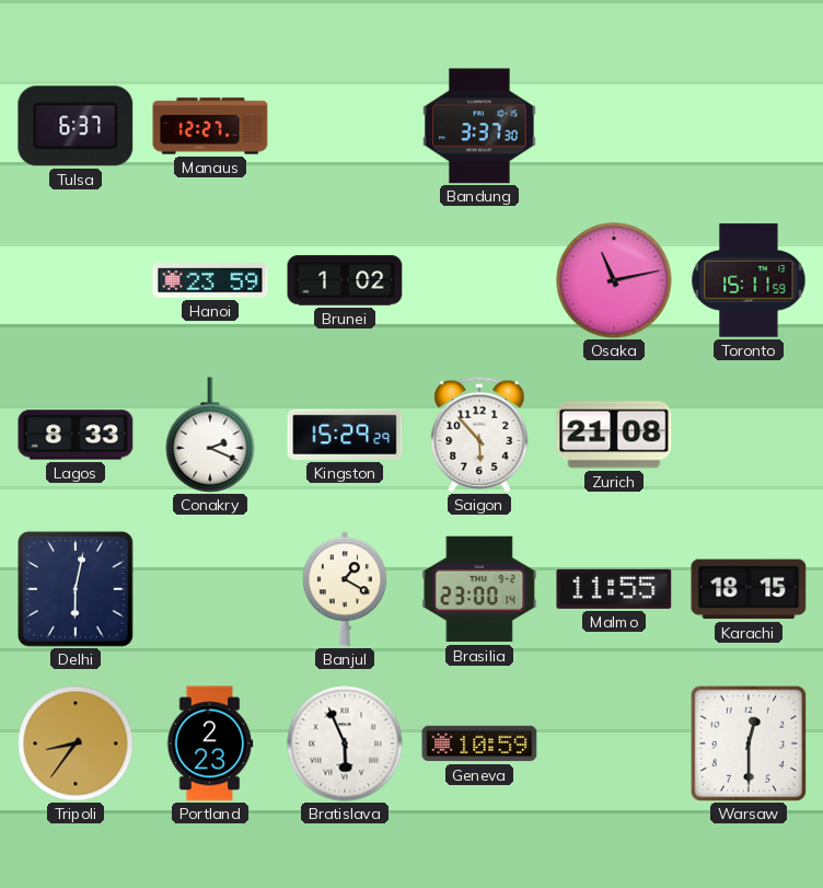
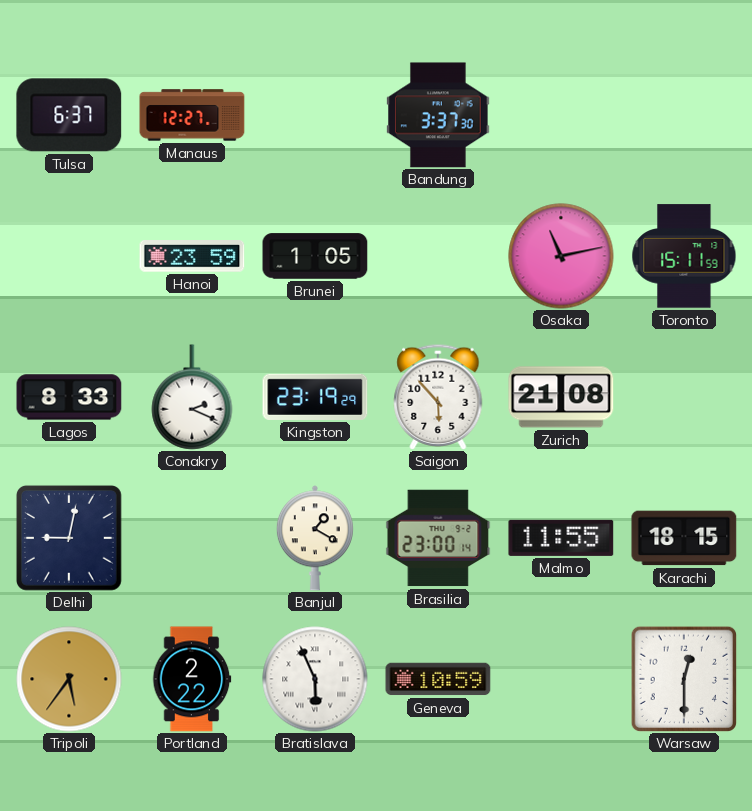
Brunei: 1:02 -> 1:05 (315, 256)
Kingston: 15:29 -> 23:19 (315, 397)
Delhi: 6:02 -> 9:02 (69, 538)
Tripoli: 8:36 -> 5:36 (69, 679)
Portland: 2:23 -> 2:22 (192, 679)
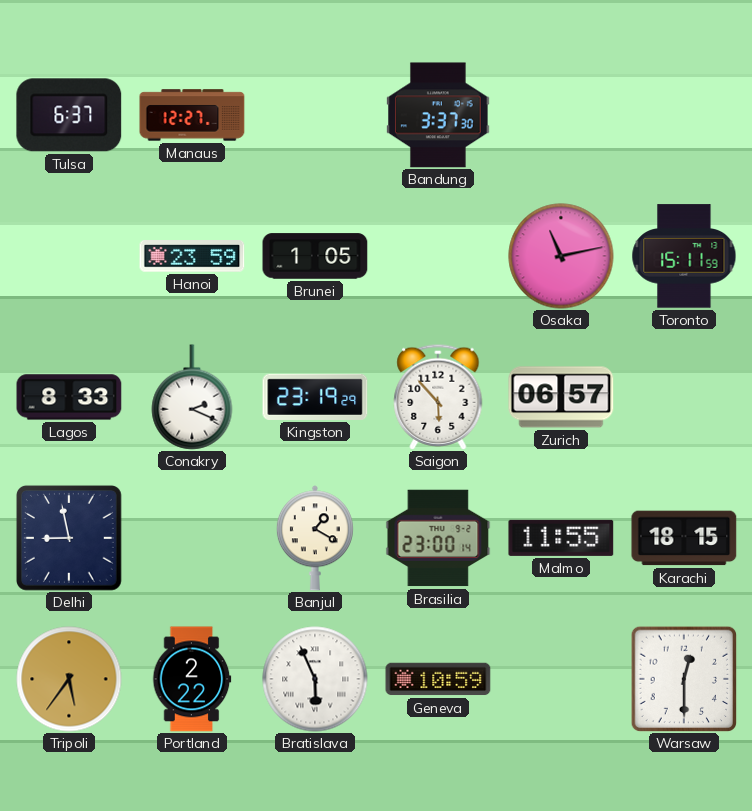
Zurich: 21:08 -> 06:57 (561, 397)
Delhi: 9:02 -> 8:58 (69, 538)
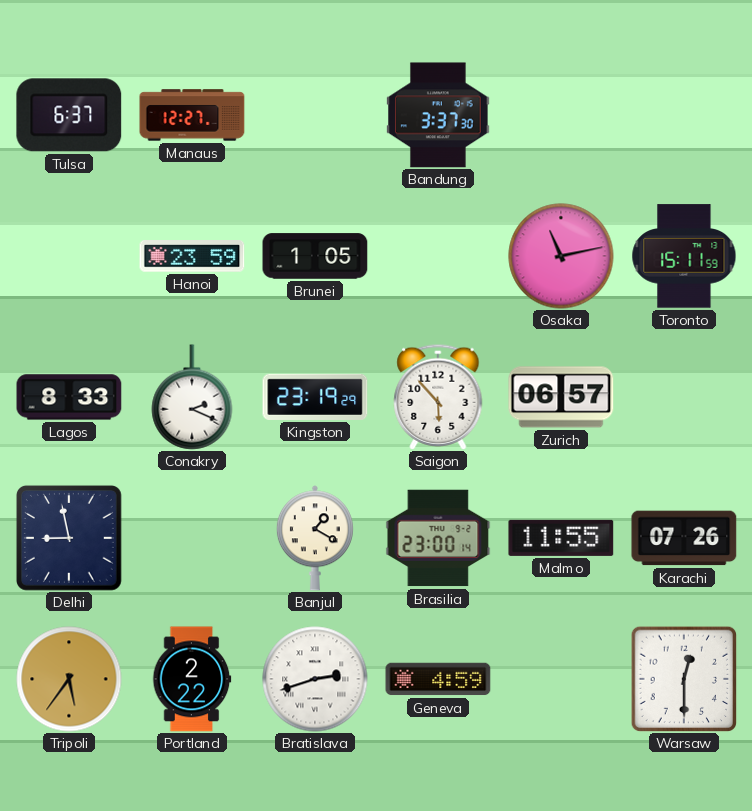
Karachi: 18:15 -> 07:26 (684, 538)
Bratislava: 5:56 -> 2:42 (315, 679)
Geneva: 10:59 -> 4:59 (438, 679)
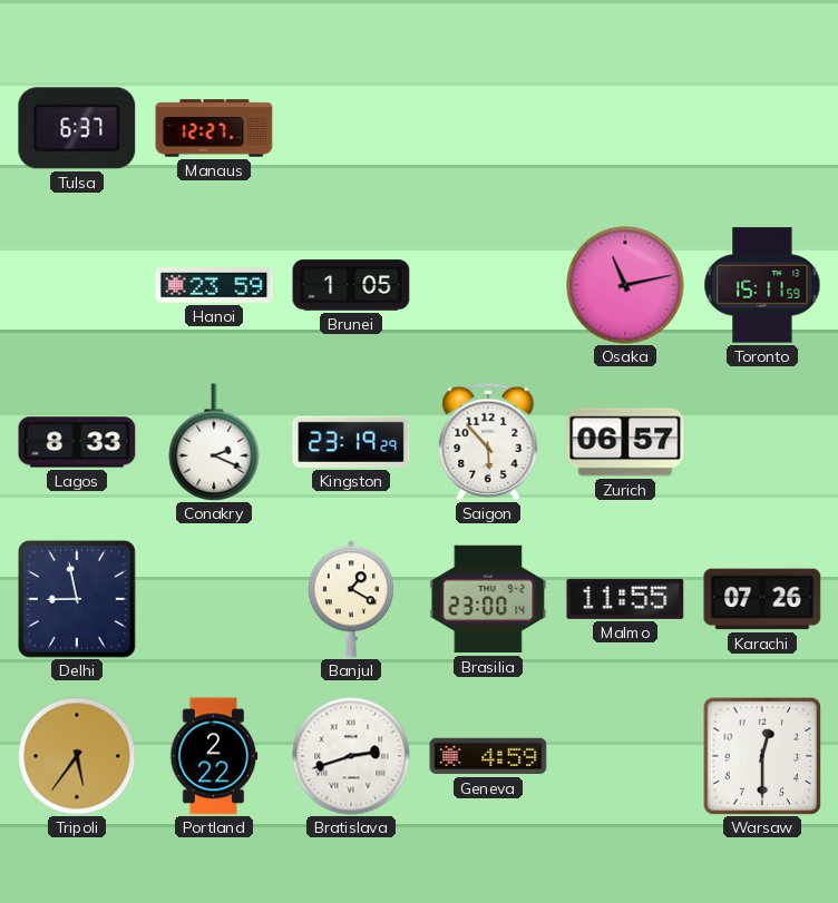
Bandung: 3:37 -> none (438, 115)
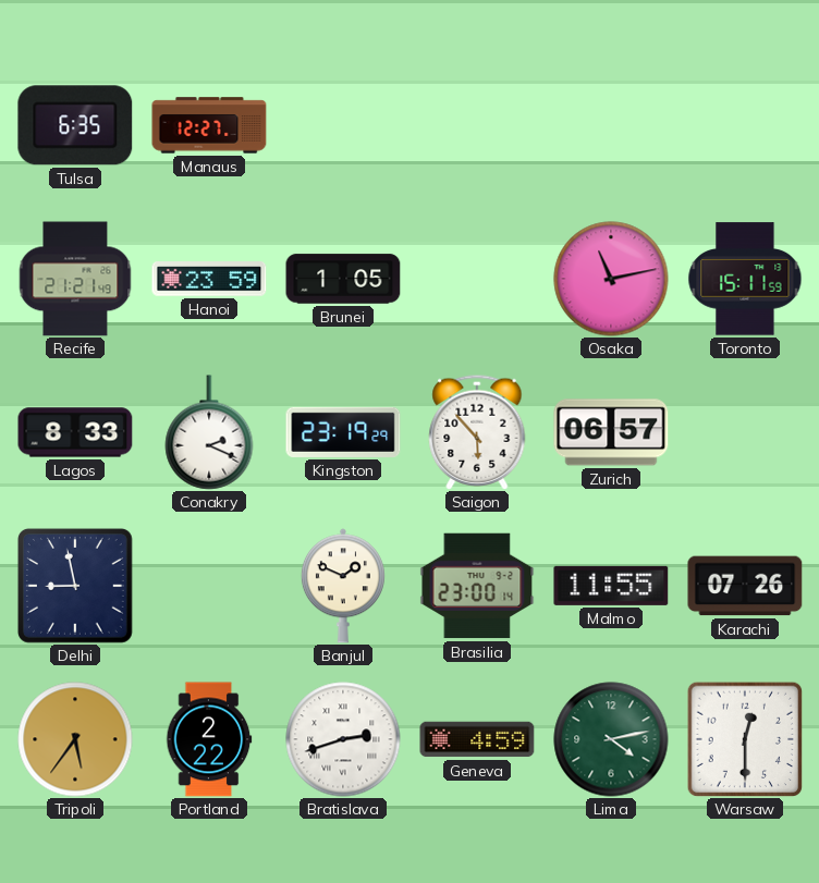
Tulsa: 6:37 -> 6:35 (75, 125)
Recife: none -> 21:21 (75, 279)
Banjul: 1:20 -> 1:49 (343, 586)
Lima: none -> 4:13 (611, 739)
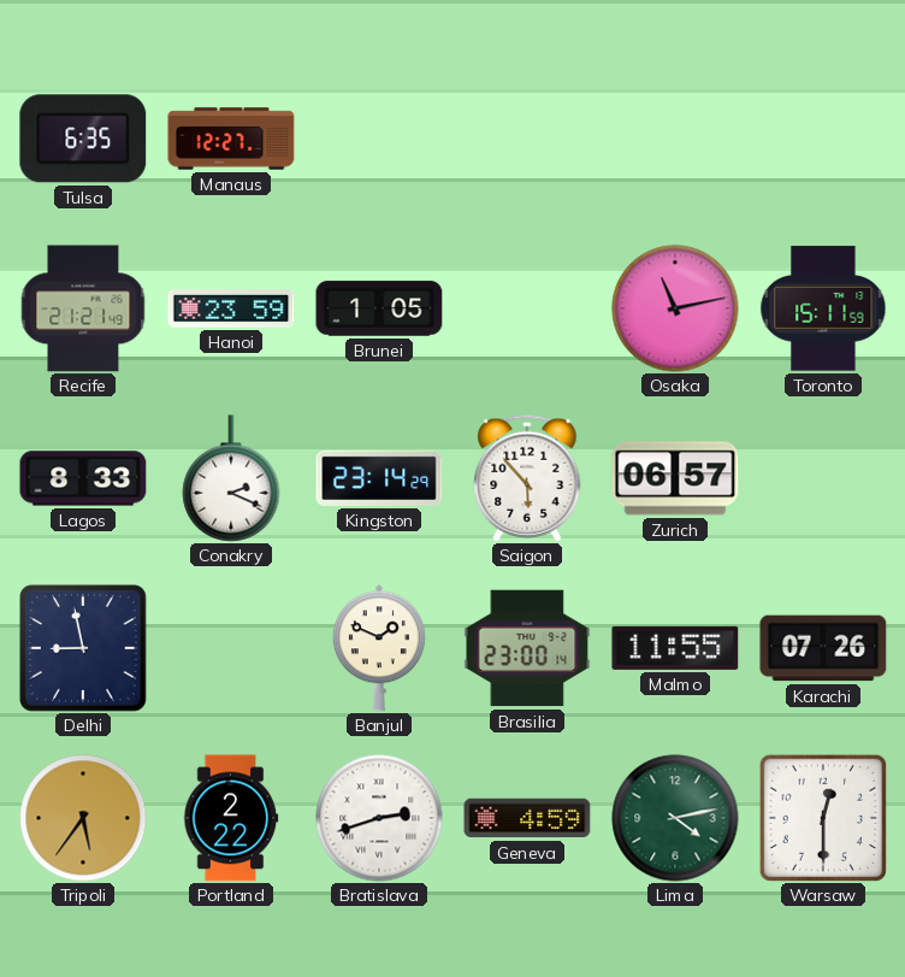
Kingston: 23:19 -> 23:14 (379, 478)
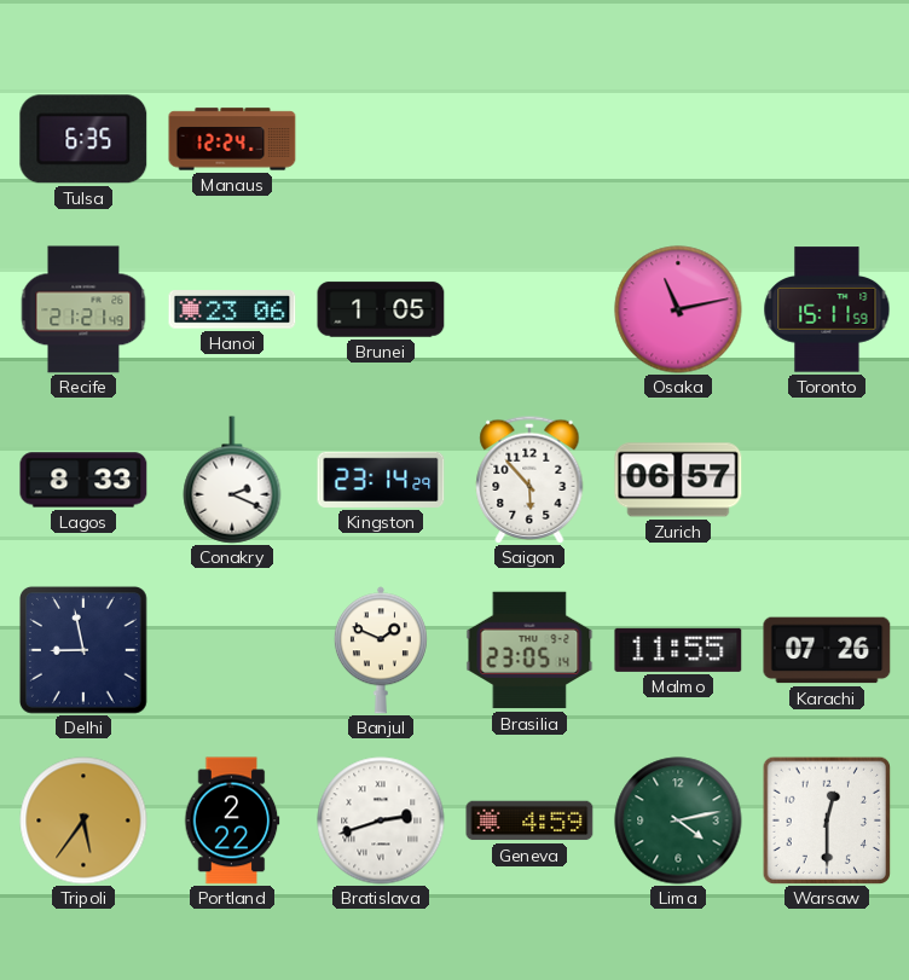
Manaus: 12:27 -> 12:24 (232, 139)
Hanoi: 23:59 -> 23:06 (232, 309)
Brasilia: 23:00 -> 23:05 (529, 650)
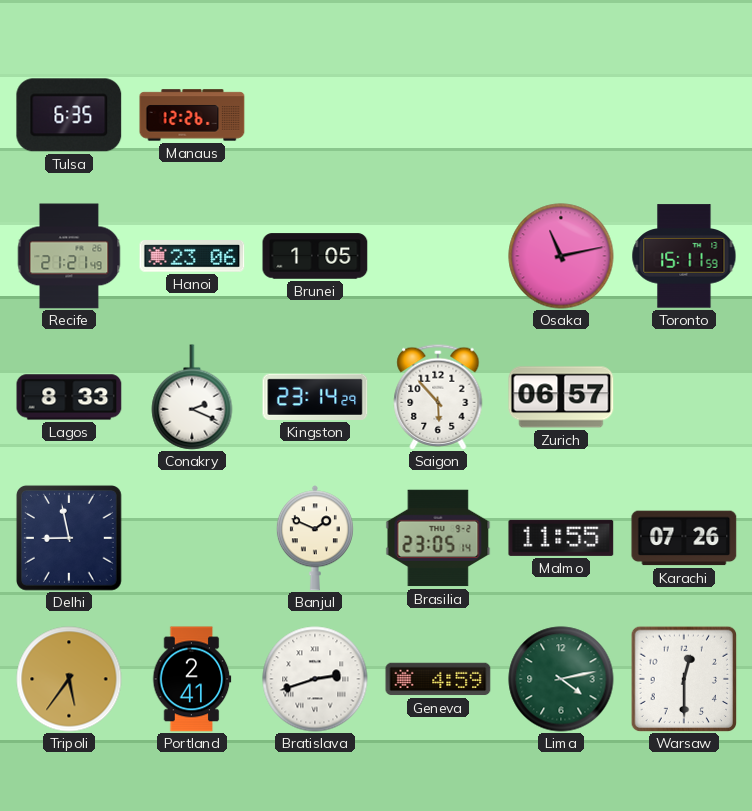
Manaus: 12:24 -> 12:26 (192, 115)
Portland: 2:22 -> 2:41 (192, 679)
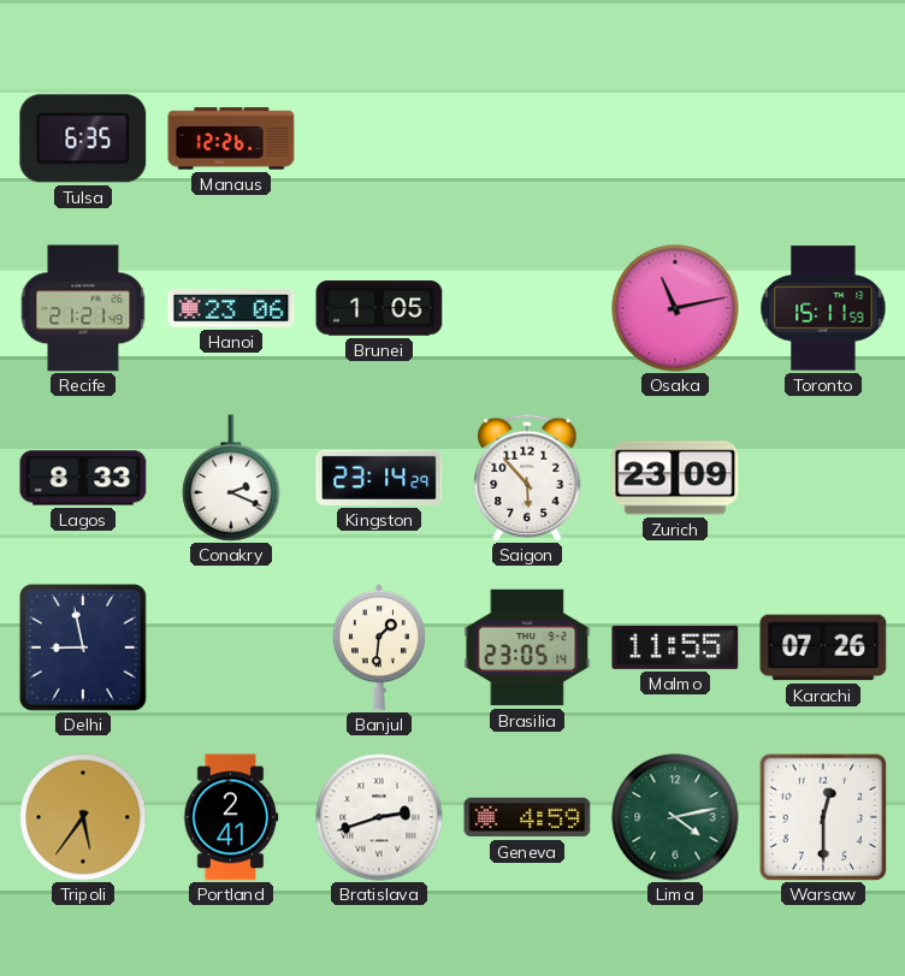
Zurich: 06:57 -> 23:09 (675, 478)
Banjul: 1:49 -> 1:31 (379, 647)
